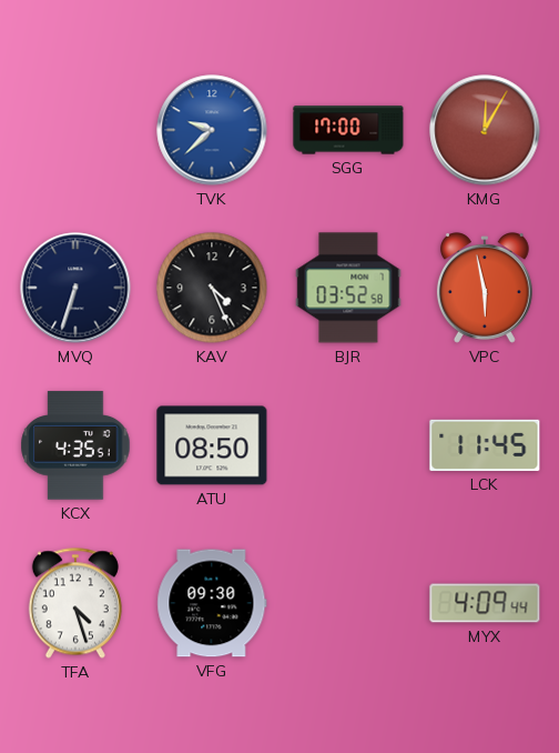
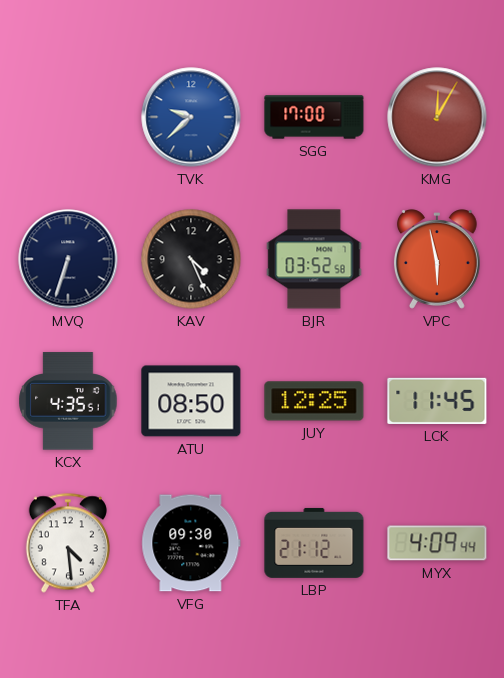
JUY: none -> 12:25 (314, 401)
TFA: 4:27 -> 4:29 (68, 543)
LBP: none -> 21:12 (314, 543)
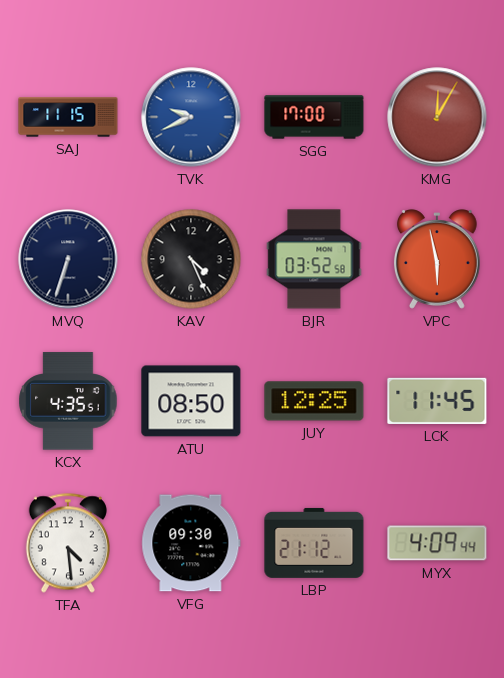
SAJ: none -> 11:15 (68, 117)
TVK: 9:38 -> 9:41 (191, 117)
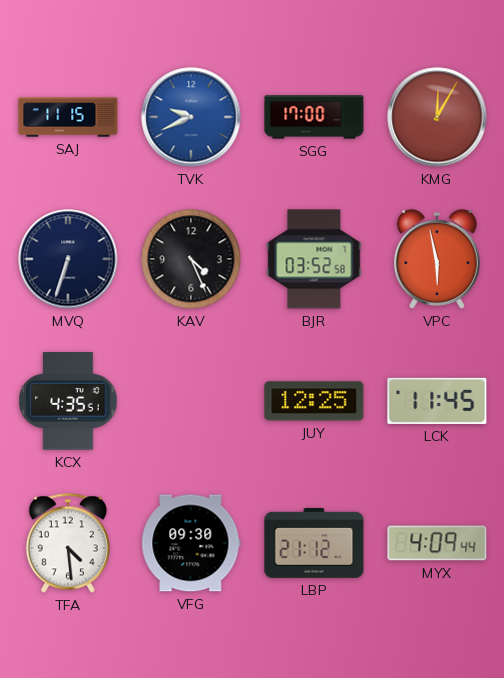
ATU: 08:50 -> none (191, 401)
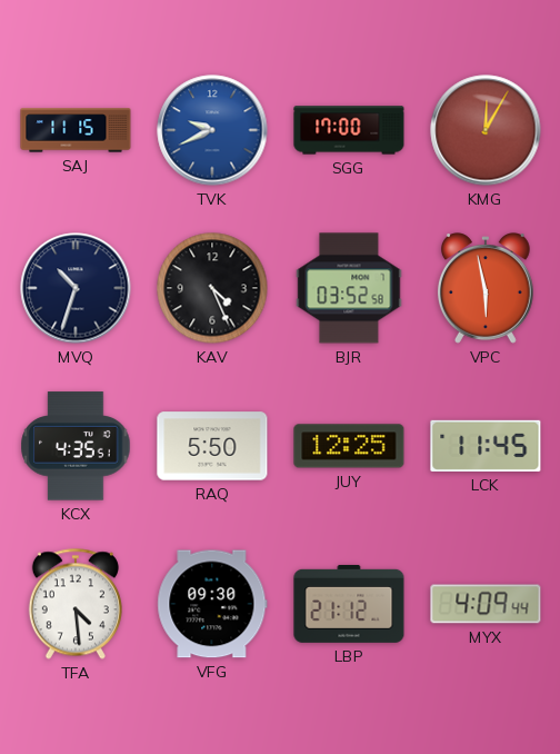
MVQ: 6:33 -> 10:33 (76, 288)
RAQ: none -> 5:50 (212, 446)
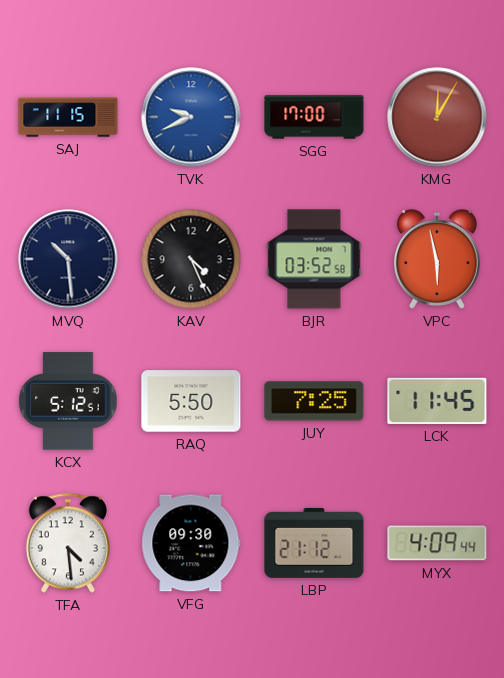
MVQ: 10:33 -> 10:29 (68, 259)
KCX: 4:35 -> 5:12 (68, 401)
JUY: 12:25 -> 7:25 (314, 401)
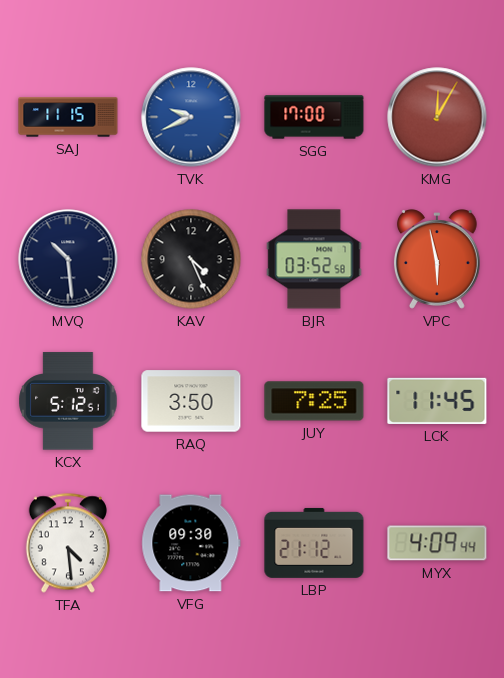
RAQ: 5:50 -> 3:50 (191, 401)
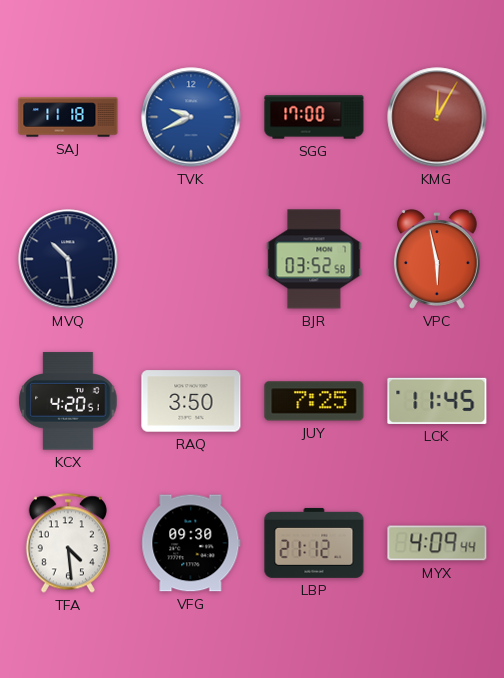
SAJ: 11:15 -> 11:18 (68, 117)
KAV: 4:26 -> none (191, 259)
KCX: 5:12 -> 4:20 (68, 401)
